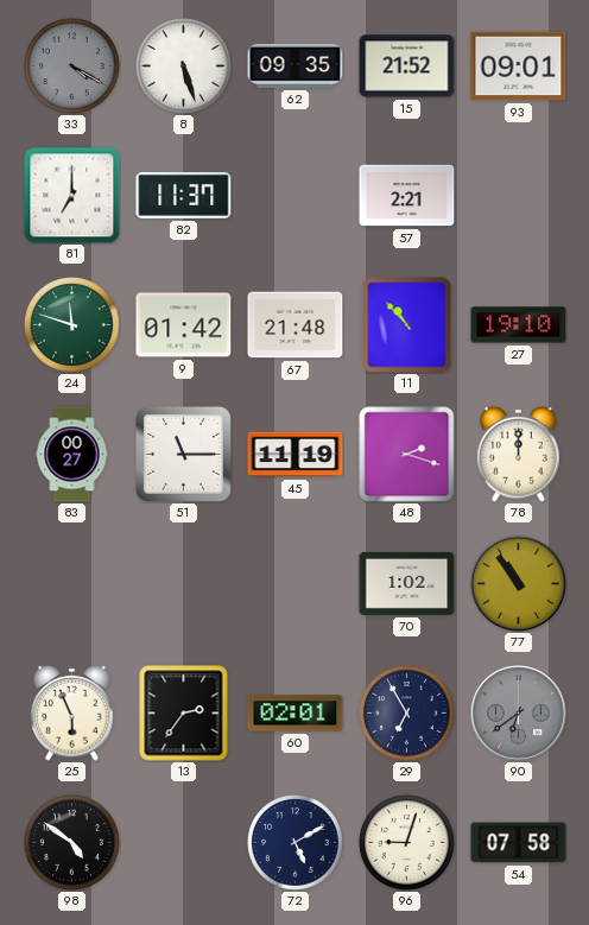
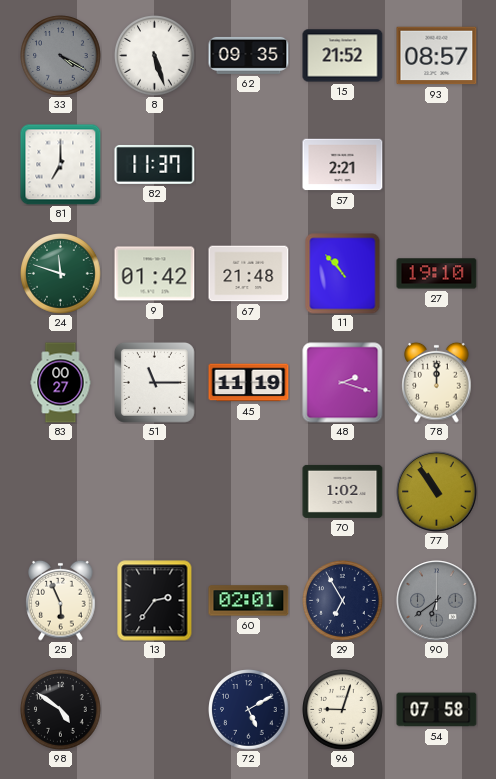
93: 09:01 -> 08:57 (437, 56)
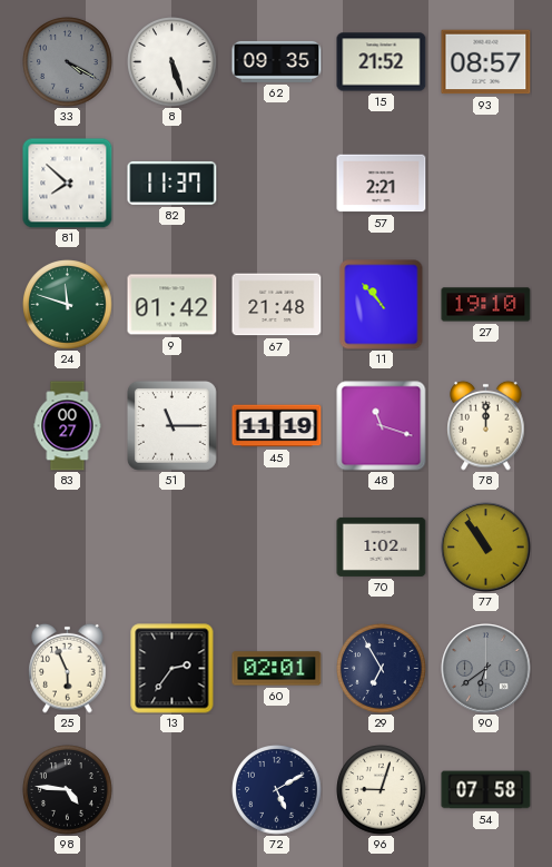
81: 7:00 -> 7:52 (68, 184)
48: 2:18 -> 11:18 (382, 426)
98: 4:51 -> 4:46 (68, 790)
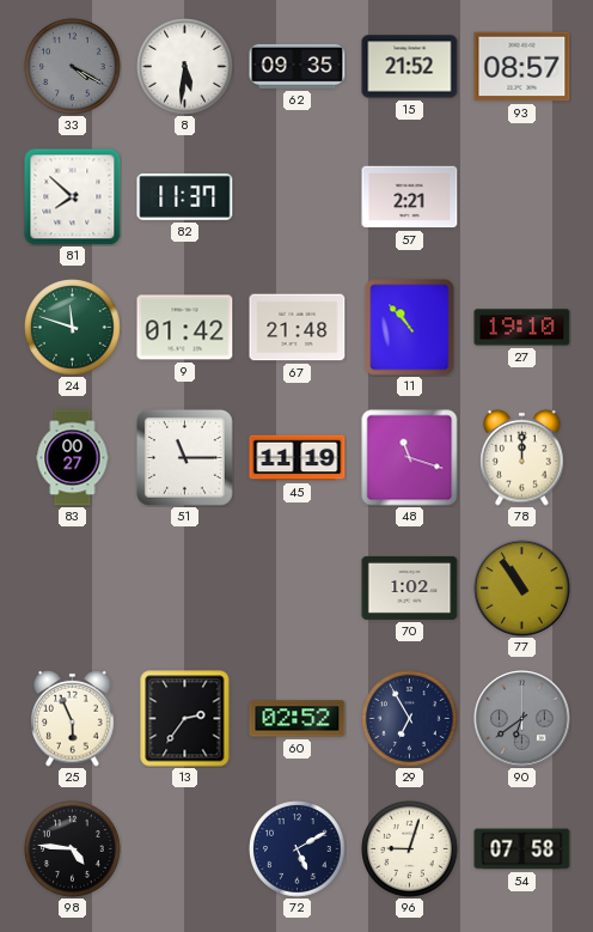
8: 5:27 -> 5:31 (185, 67)
60: 02:01 -> 02:52 (298, 719)
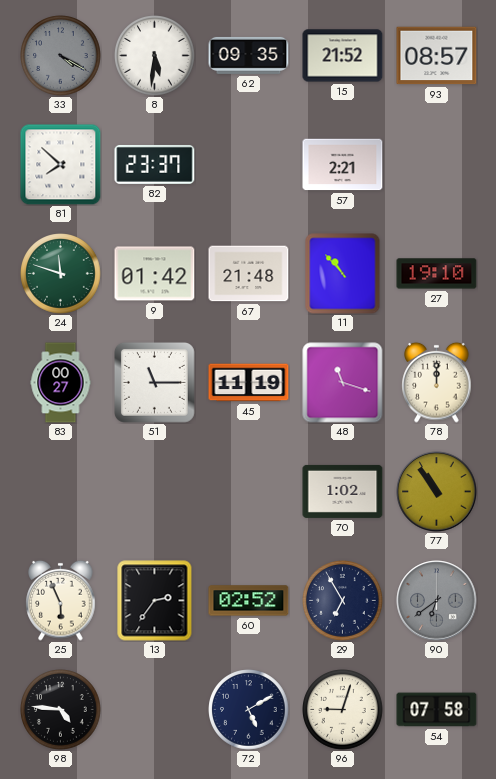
82: 11:37 -> 23:37 (155, 164)
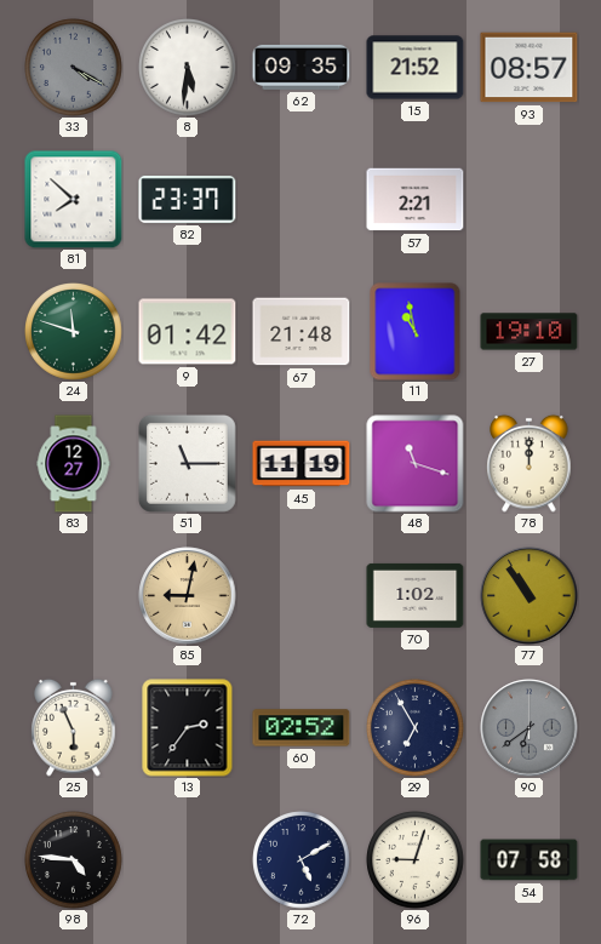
11: 10:53 -> 10:58 (416, 332)
83: 00:27 -> 12:27 (74, 464)
85: none -> 9:02 (188, 596)
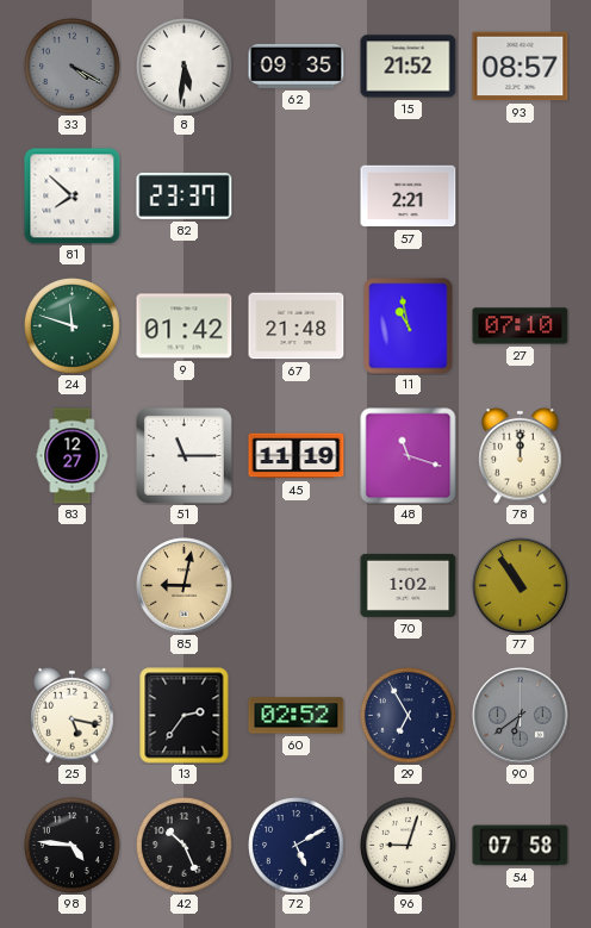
27: 19:10 -> 07:10 (521, 326)
25: 5:56 -> 5:17 (73, 715)
42: none -> 10:26 (185, 846)
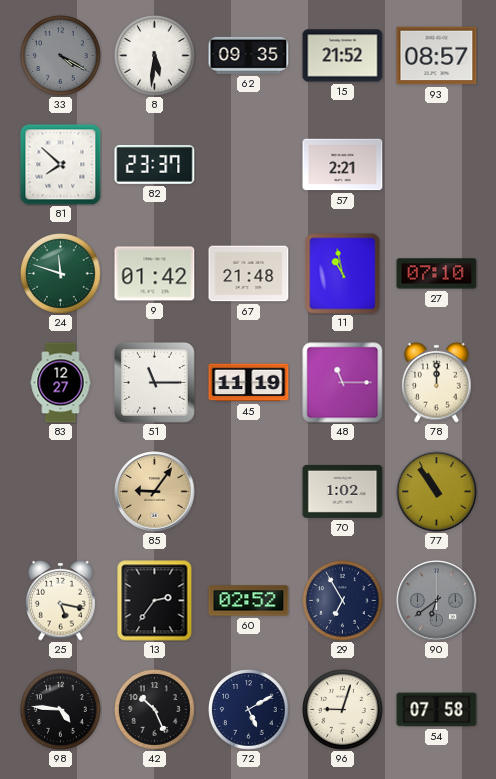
48: 11:18 -> 11:15 (343, 383)
85: 9:02 -> 9:06 (155, 492)
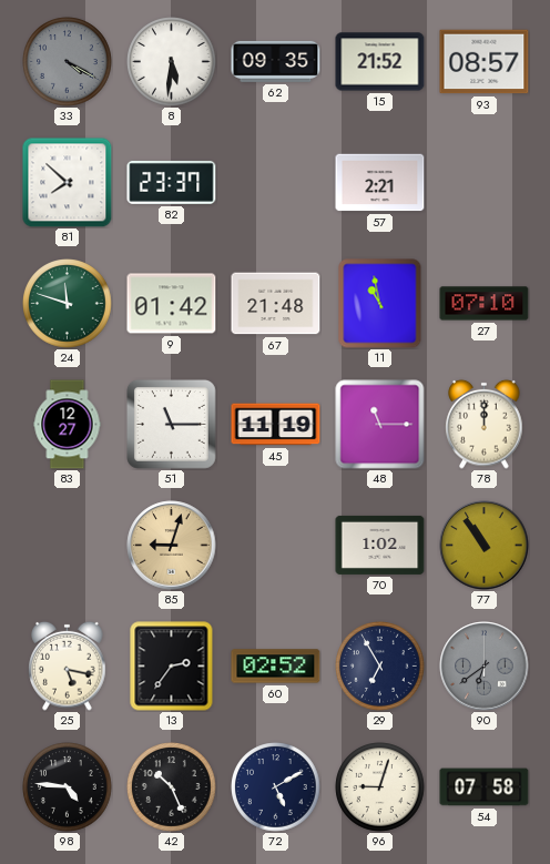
85: 9:06 -> 9:03 (172, 546)
